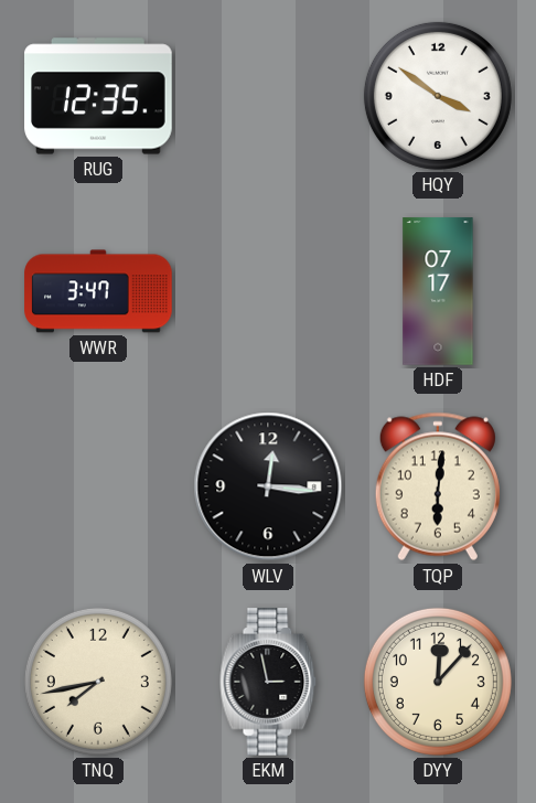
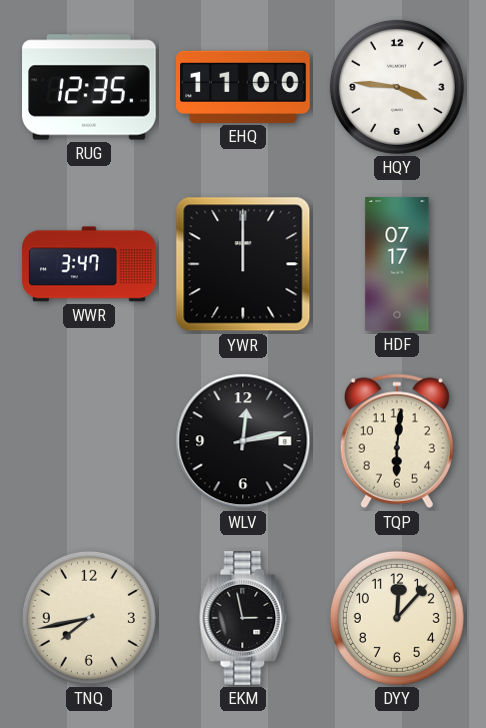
EHQ: none -> 11:00 (243, 87)
HQY: 3:51 -> 3:46 (397, 87)
YWR: none -> 12:00 (243, 264)
WLV: 12:16 -> 12:13 (243, 441)
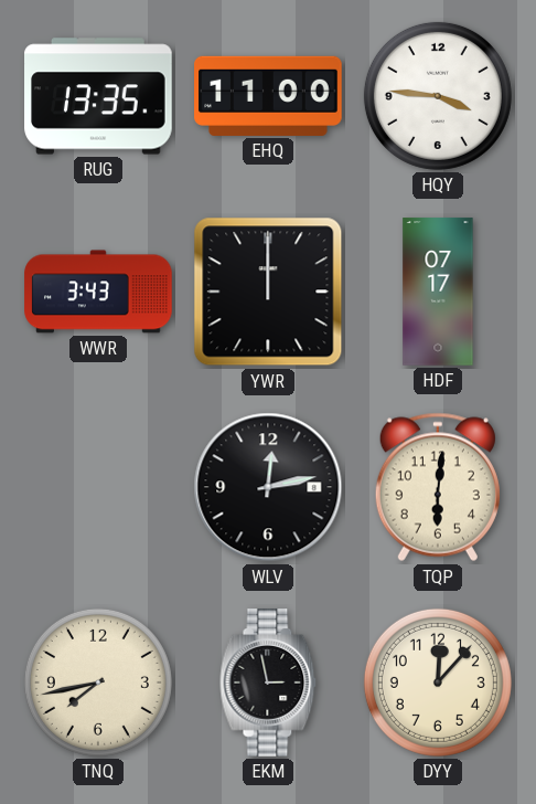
RUG: 12:35 -> 13:35 (98, 96)
WWR: 3:47 -> 3:43 (98, 292)
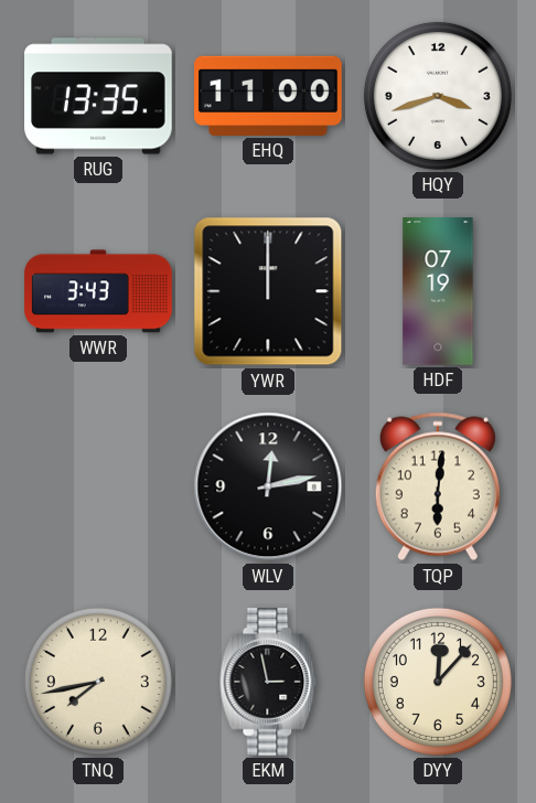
HQY: 3:46 -> 3:42 (438, 96)
HDF: 07:17 -> 07:19 (438, 291)
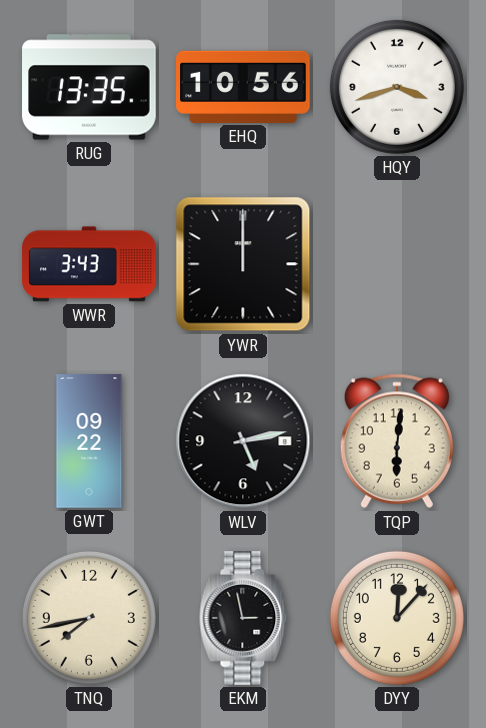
EHQ: 11:00 -> 10:56 (243, 87)
HDF: 07:19 -> none (438, 291)
GWT: none -> 09:22 (89, 441)
WLV: 12:13 -> 5:13 (243, 441)
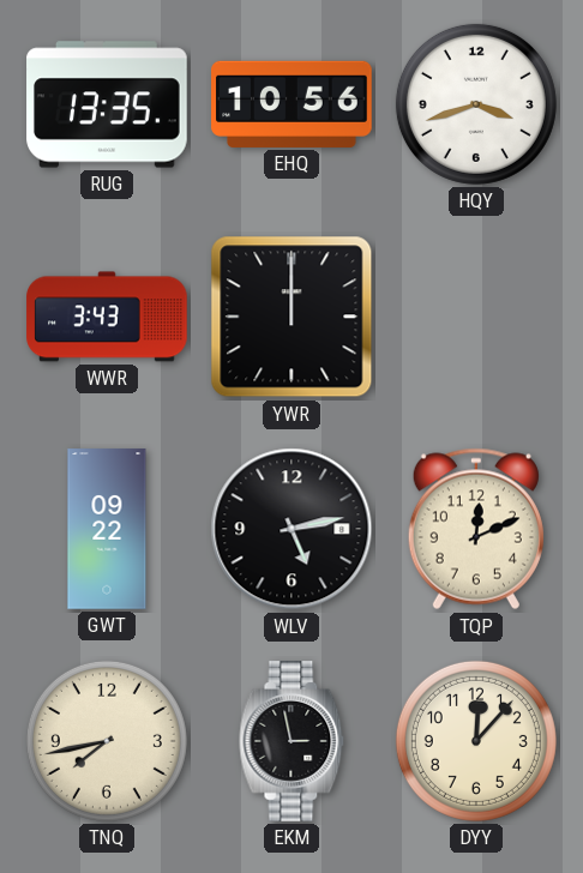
TQP: 6:01 -> 12:11 (476, 529)
